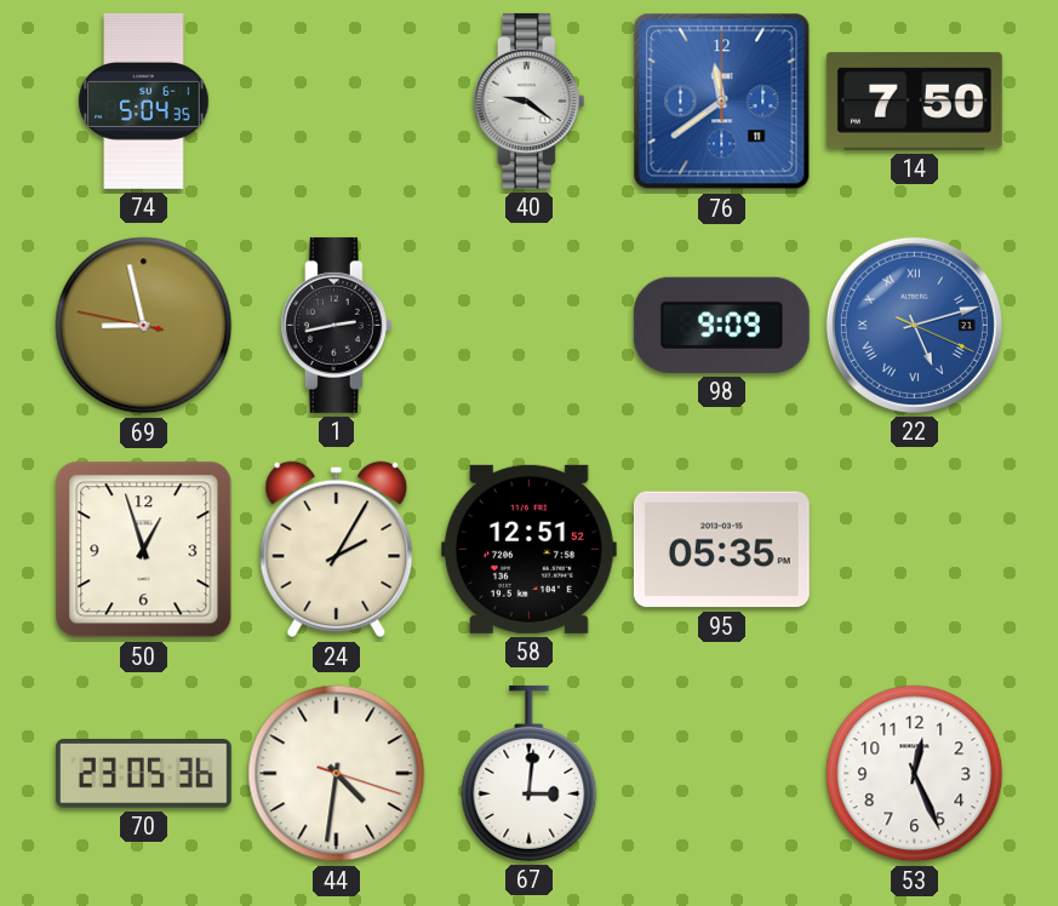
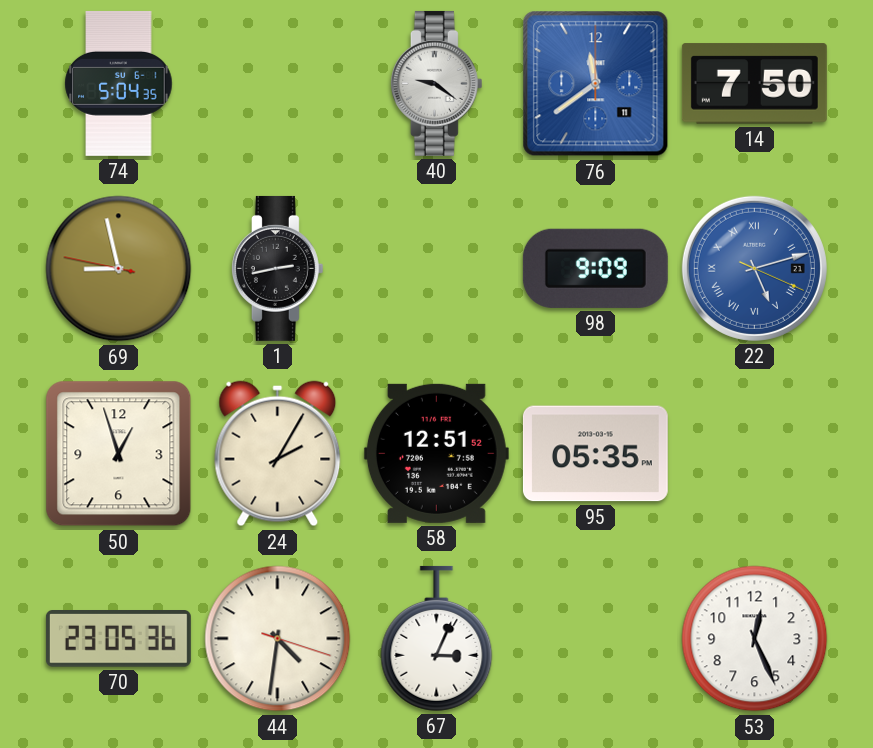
67: 3:01 -> 3:04 (437, 638)
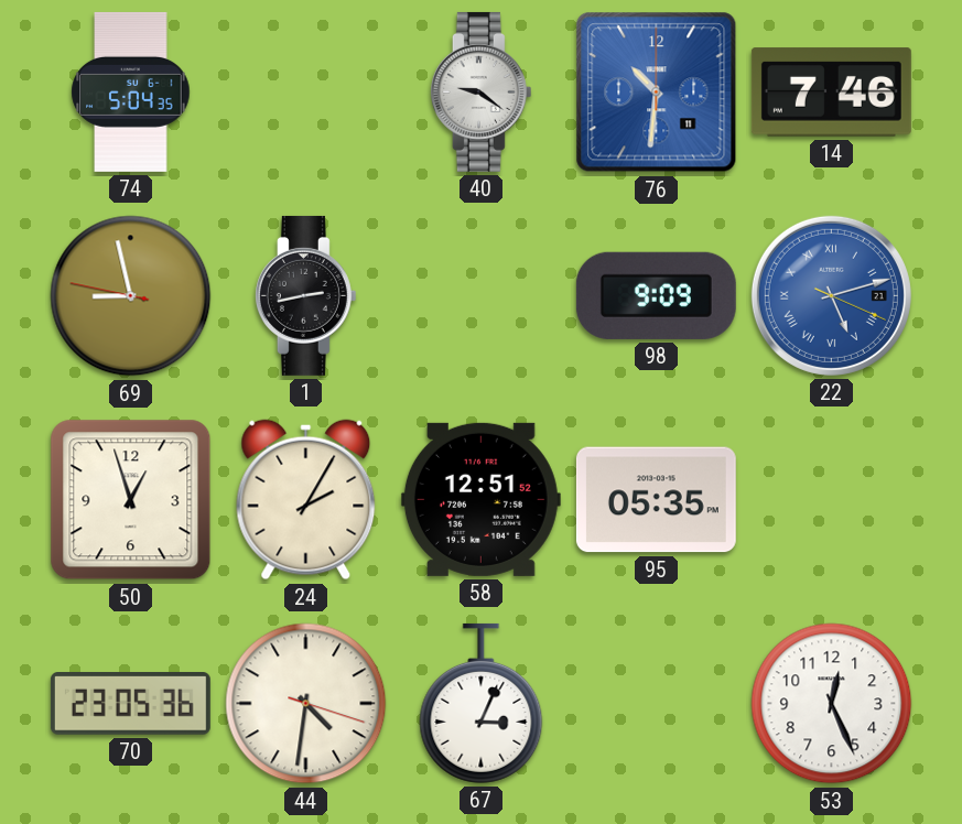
76: 11:39 -> 10:31 (657, 93)
14: 7:50 -> 7:46 (831, 93)
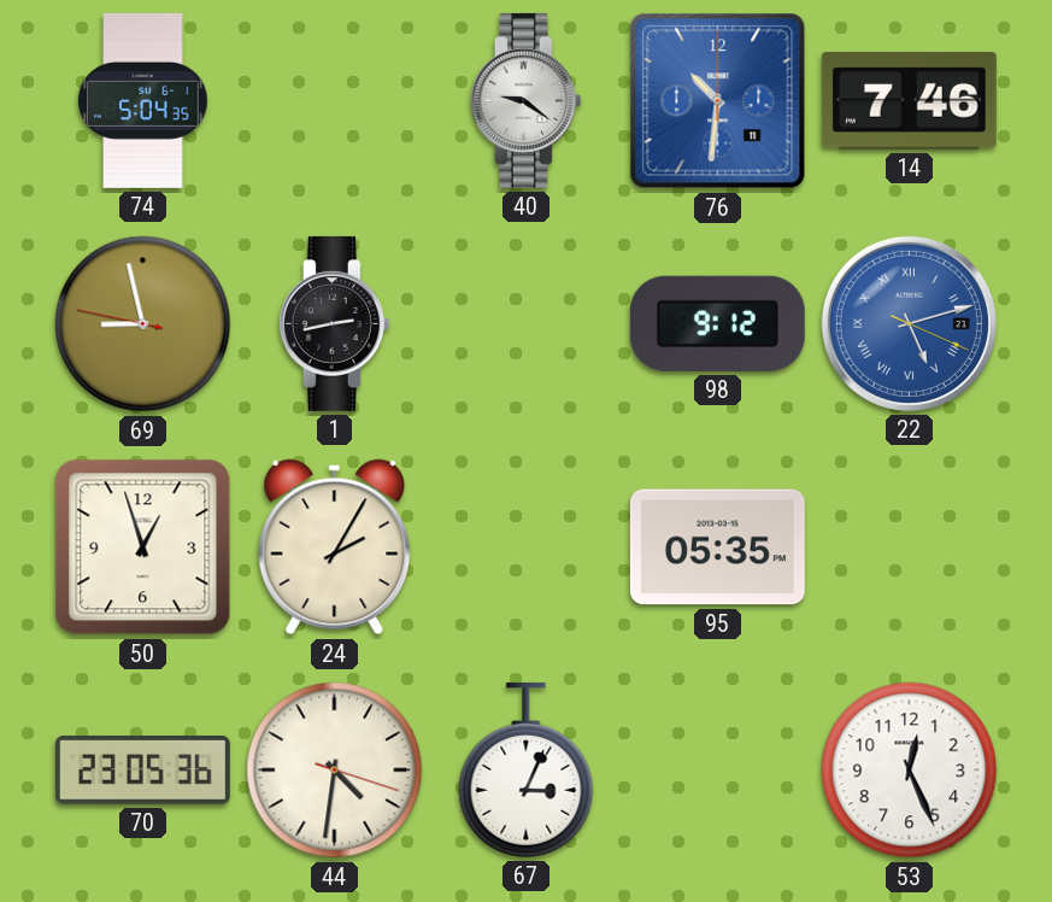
98: 9:09 -> 9:12 (717, 323)
58: 12:51 -> none (480, 499)
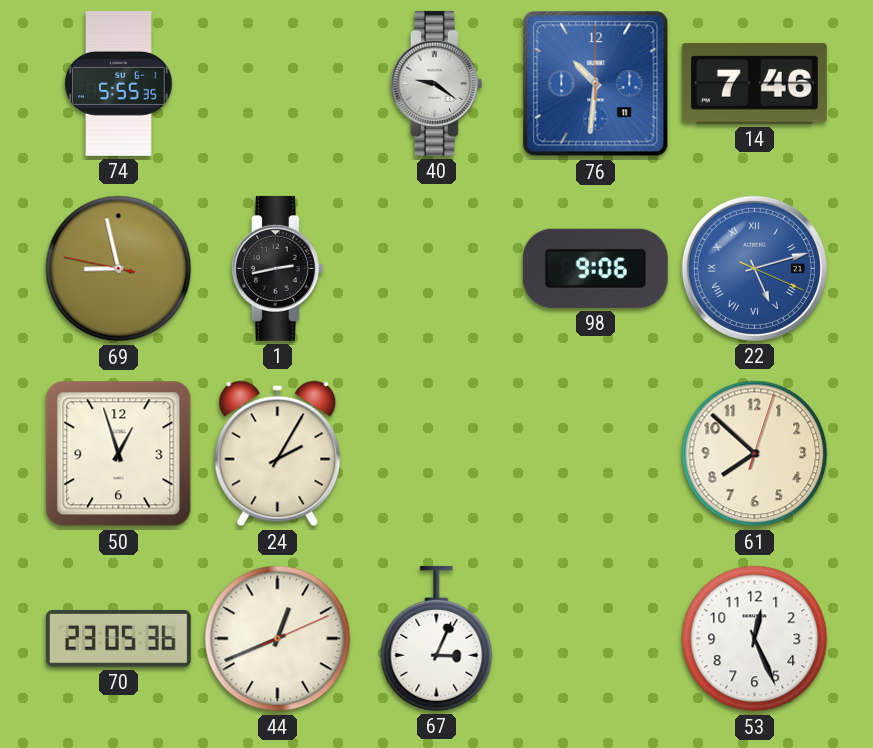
74: 5:04 -> 5:55 (119, 83)
98: 9:12 -> 9:06 (595, 268)
95: 05:35 -> none (717, 547)
61: none -> 7:52 (755, 454)
44: 4:31 -> 12:41 (278, 639)
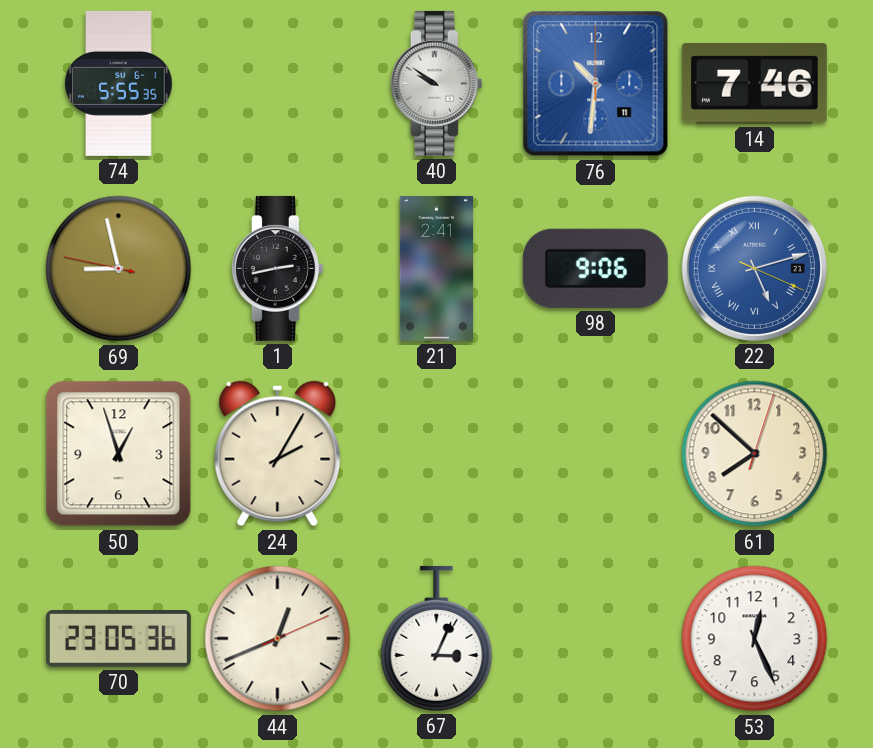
40: 9:21 -> 9:51 (436, 83)
21: none -> 2:41 (437, 268)
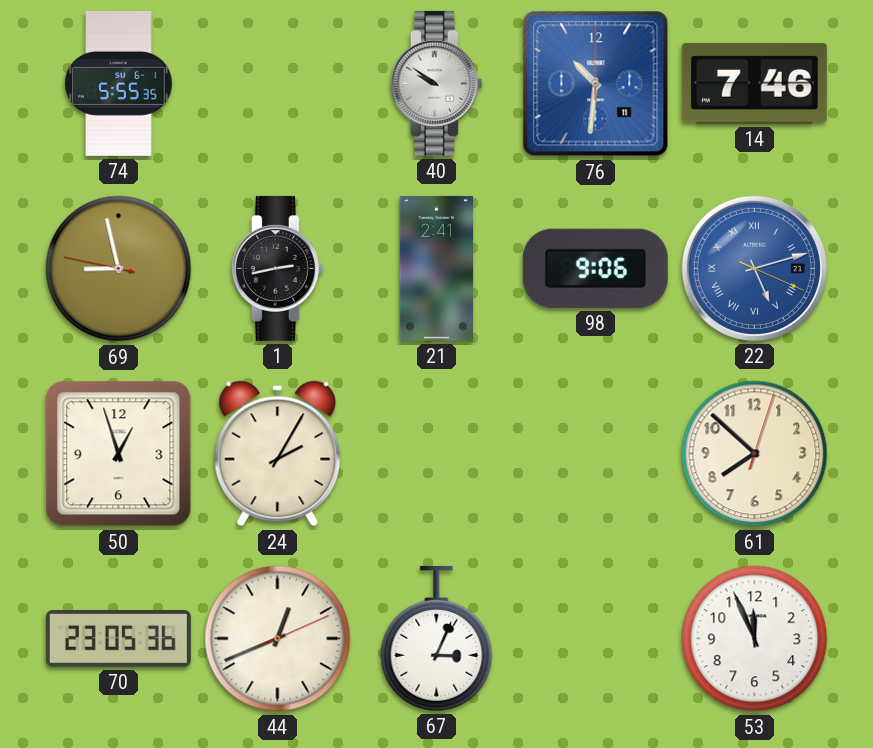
53: 12:26 -> 11:56 (755, 639)
